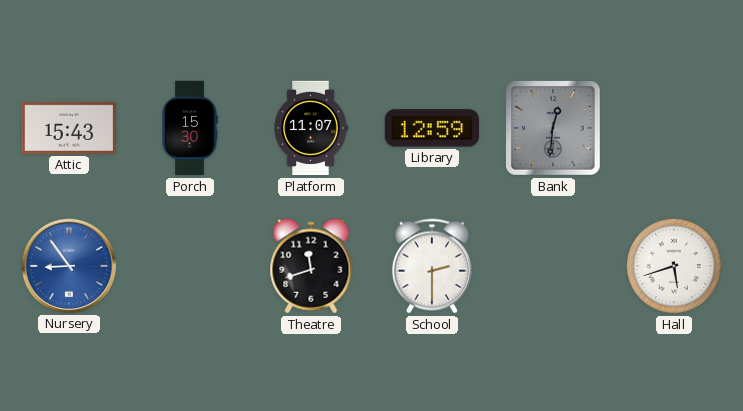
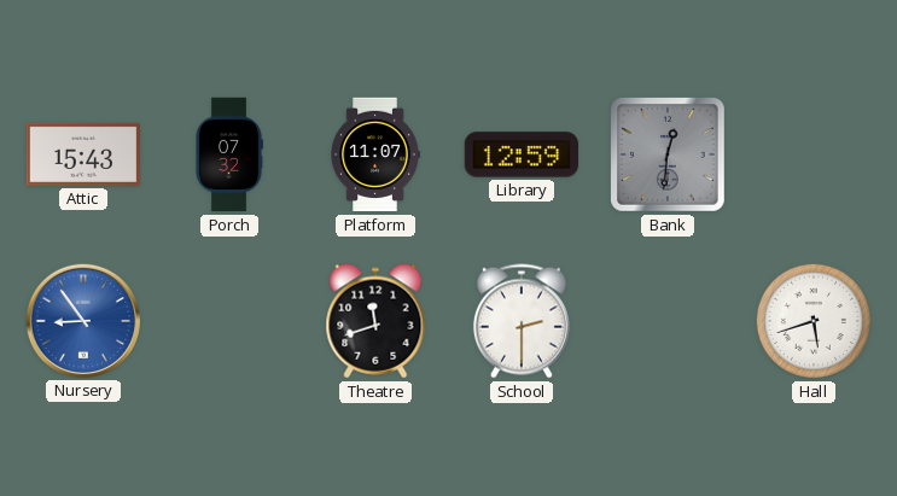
Porch: 15:30 -> 07:32 (229, 154)
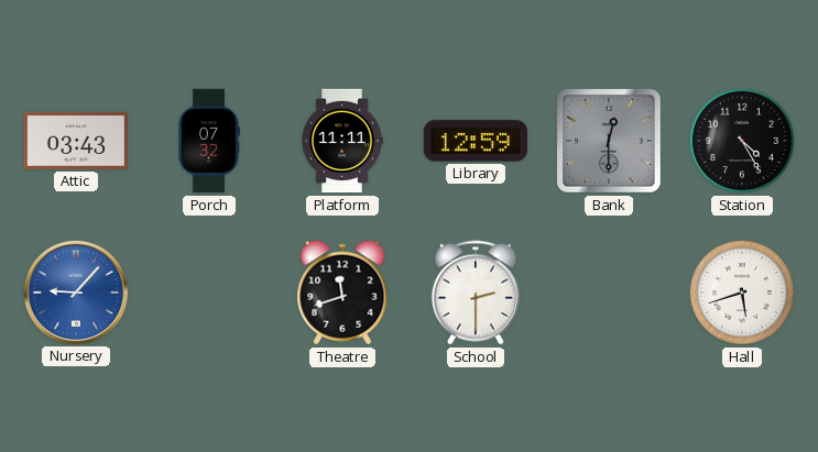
Attic: 15:43 -> 03:43 (76, 141)
Platform: 11:07 -> 11:11 (342, 141)
Bank: 12:31 -> 12:30 (610, 142)
Station: none -> 4:25 (742, 141)
Nursery: 8:54 -> 9:07 (75, 291)
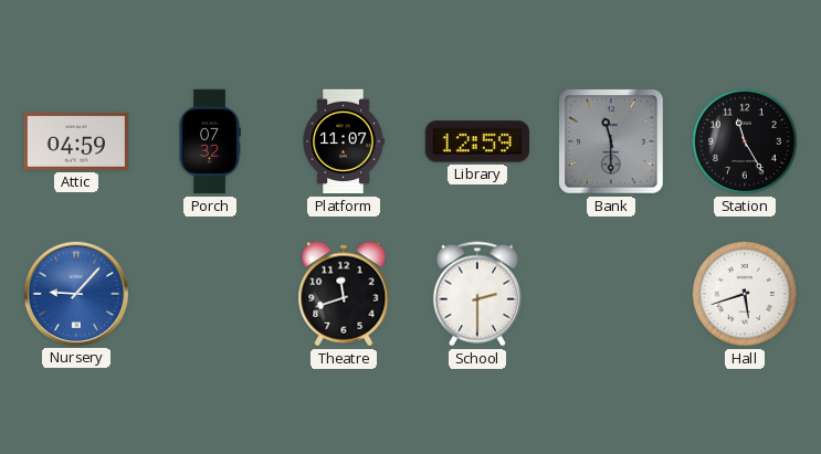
Attic: 03:43 -> 04:59 (76, 141)
Platform: 11:11 -> 11:07 (344, 141)
Bank: 12:30 -> 11:30 (612, 142)
Station: 4:25 -> 11:25 (745, 141)
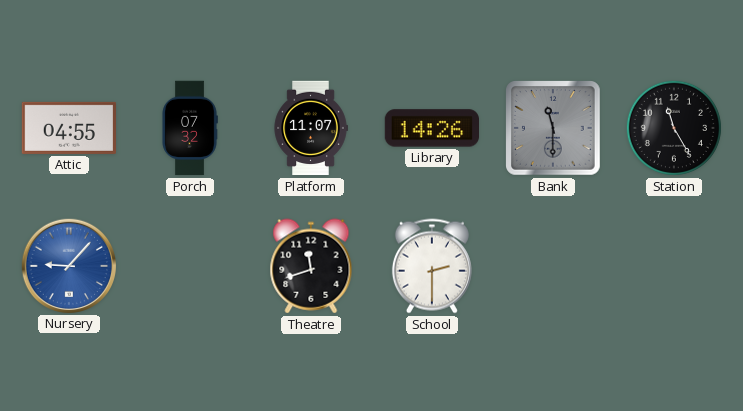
Attic: 04:59 -> 04:55 (69, 128)
Library: 12:59 -> 14:26 (432, 128)
Hall: 5:42 -> none (745, 294)
